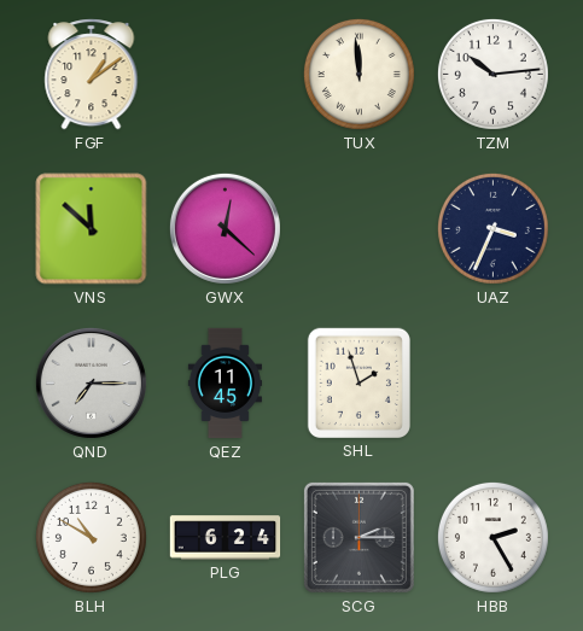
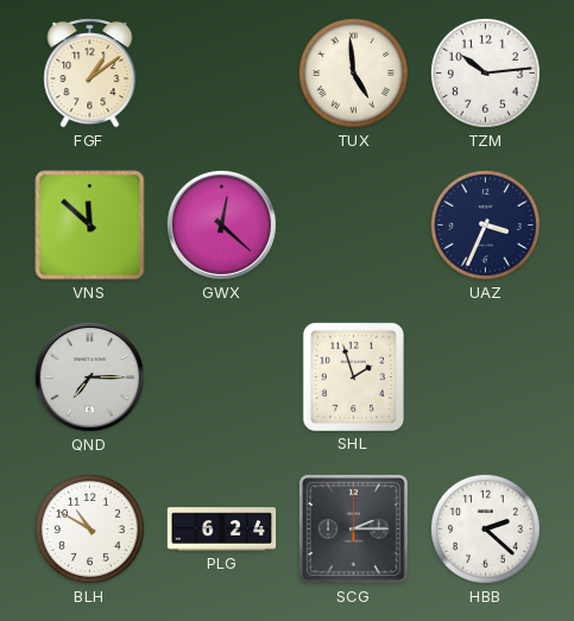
TUX: 11:59 -> 4:59 (353, 72)
QEZ: 11:45 -> none (225, 384)
HBB: 2:25 -> 2:22 (485, 528)
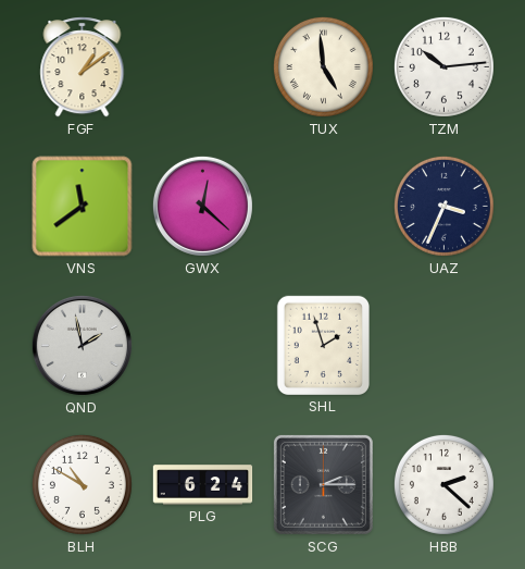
VNS: 11:52 -> 11:39 (83, 207)
QND: 7:15 -> 1:58 (82, 345)
